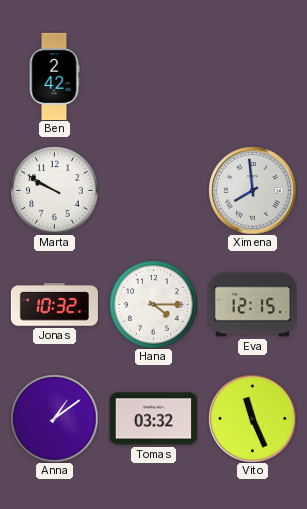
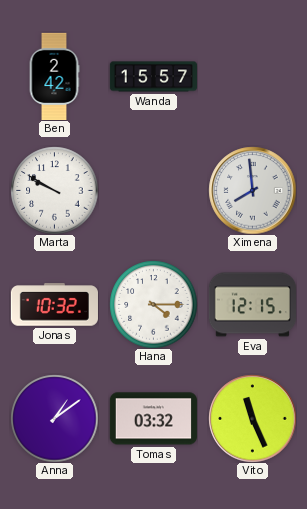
Wanda: none -> 15:57 (153, 77)
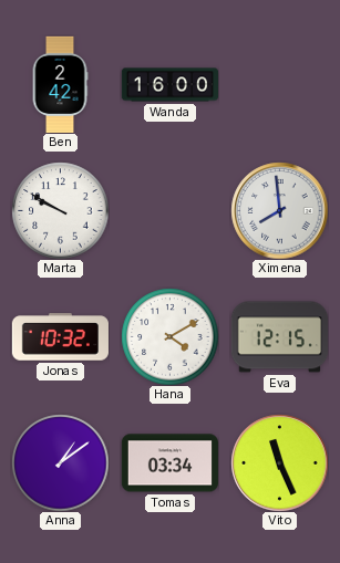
Wanda: 15:57 -> 16:00 (169, 85)
Hana: 4:15 -> 4:10 (169, 336)
Tomas: 03:32 -> 03:34 (169, 463)
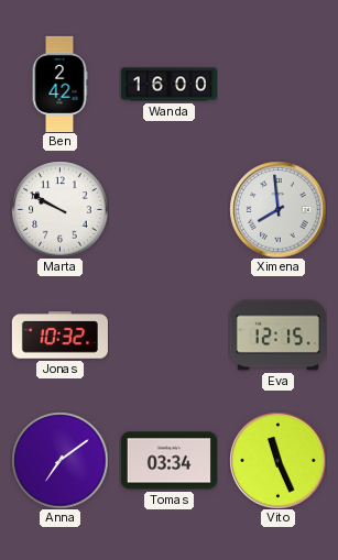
Hana: 4:10 -> none (169, 336)
Anna: 1:09 -> 7:09 (59, 460)
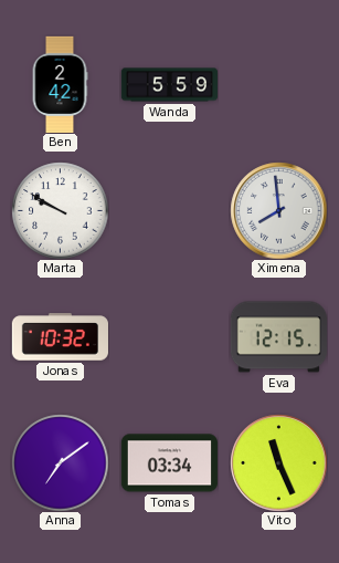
Wanda: 16:00 -> 5:59 (169, 85)
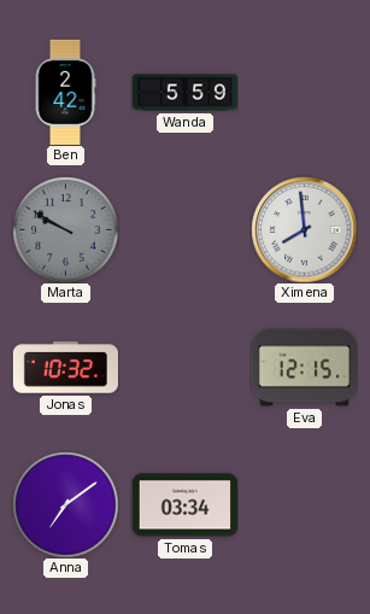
Marta dial: white -> grey (65, 229)
Vito: 11:26 -> none (278, 462)
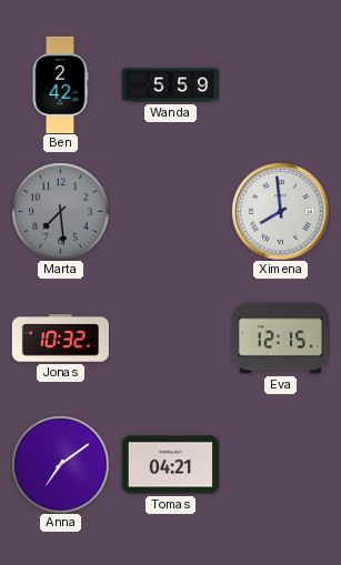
Marta: 9:50 -> 7:29 (60, 211)
Tomas: 03:34 -> 04:21 (170, 465)
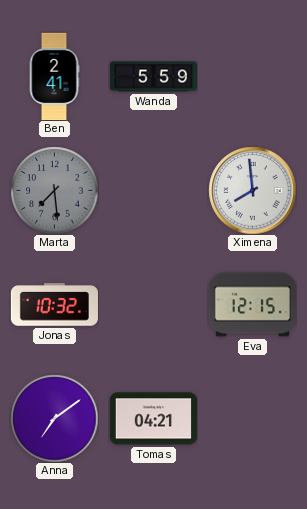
Ben: 2:42 -> 2:41 (54, 76)
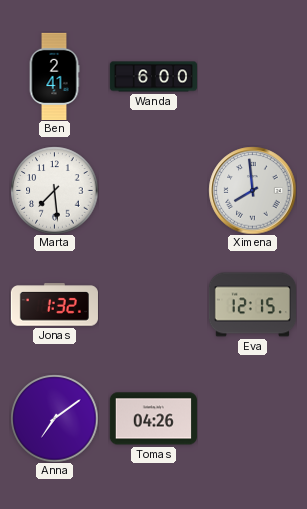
Wanda: 5:59 -> 6:00 (153, 77)
Marta dial: grey -> white (54, 190)
Jonas: 10:32 -> 1:32 (54, 305)
Tomas: 04:21 -> 04:26 (153, 419)
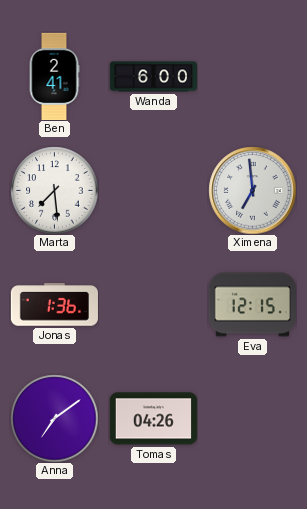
Ximena: 7:59 -> 6:59 (252, 190)
Jonas: 1:32 -> 1:36 (54, 305)
